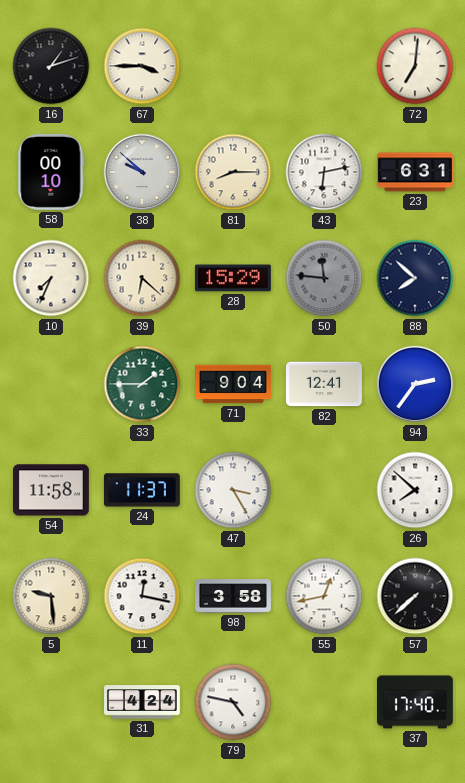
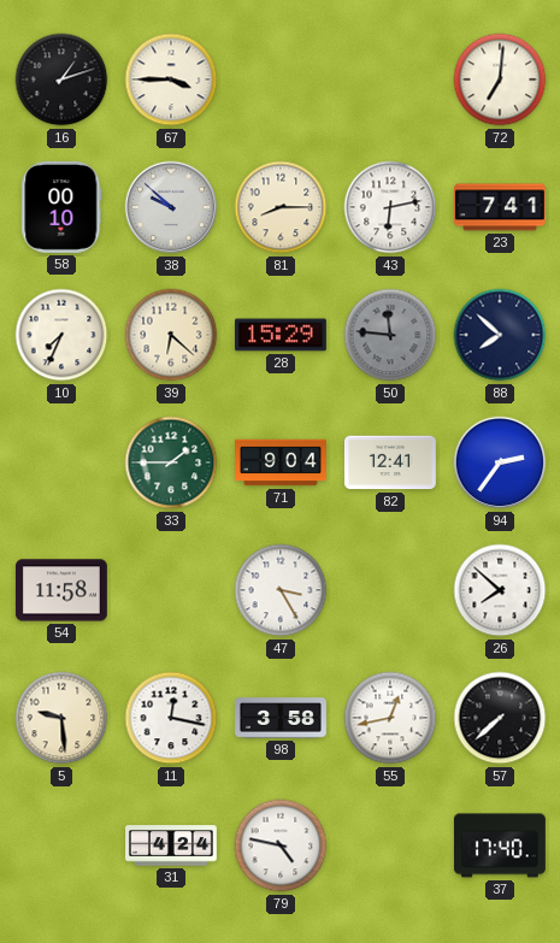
23: 6:31 -> 7:41 (501, 207)
24: 11:37 -> none (142, 490)
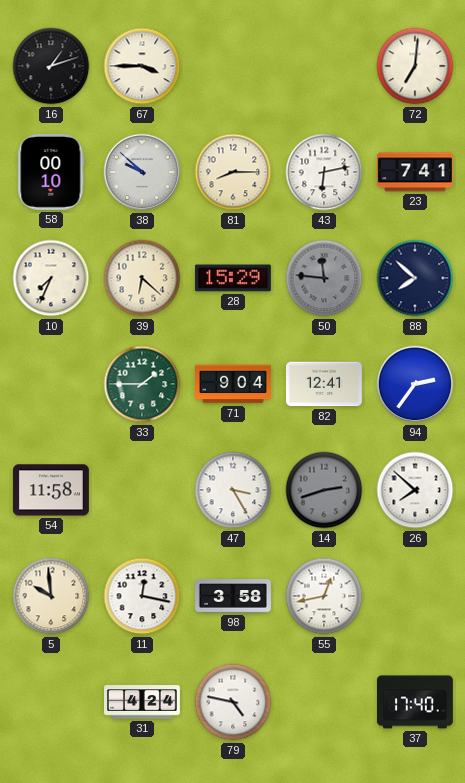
14: none -> 2:42 (324, 490)
5: 9:29 -> 9:59 (51, 596)
57: 7:38 -> none (500, 718)
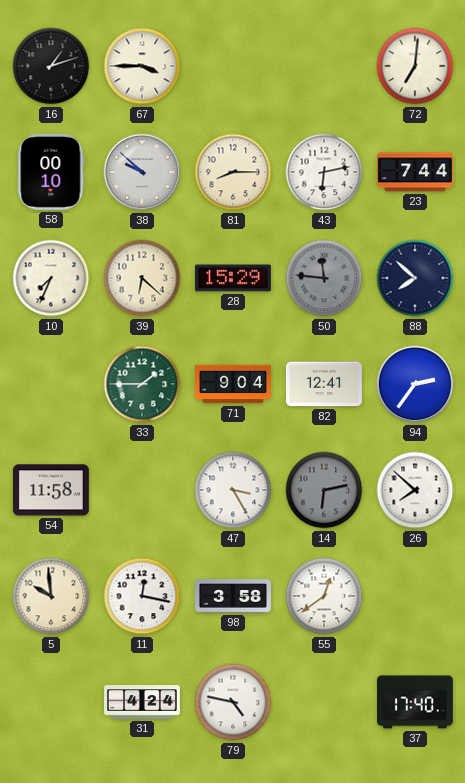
23: 7:41 -> 7:44 (416, 172)
14: 2:42 -> 6:13 (324, 490)
55: 12:43 -> 12:39 (324, 596)
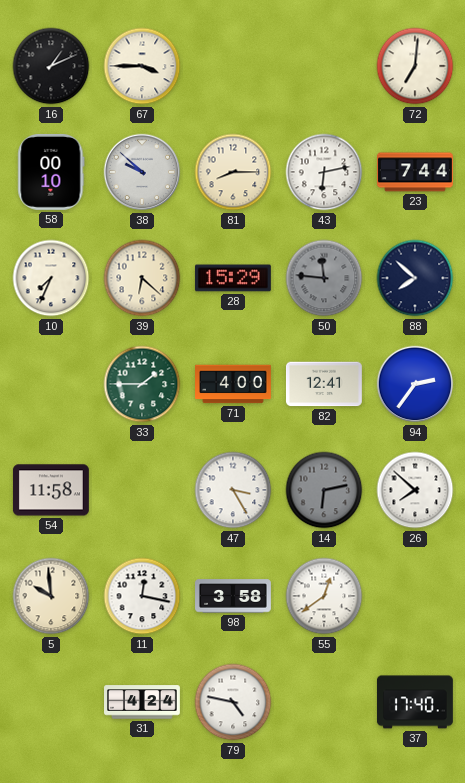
16: 1:12 -> 1:11 (51, 66)
71: 9:04 -> 4:00 (234, 384)
